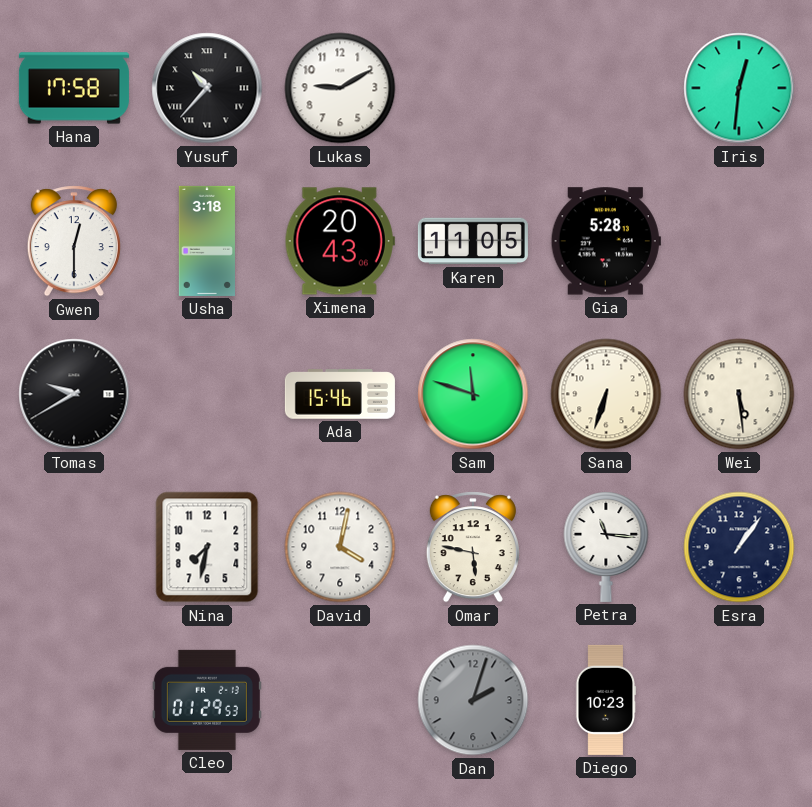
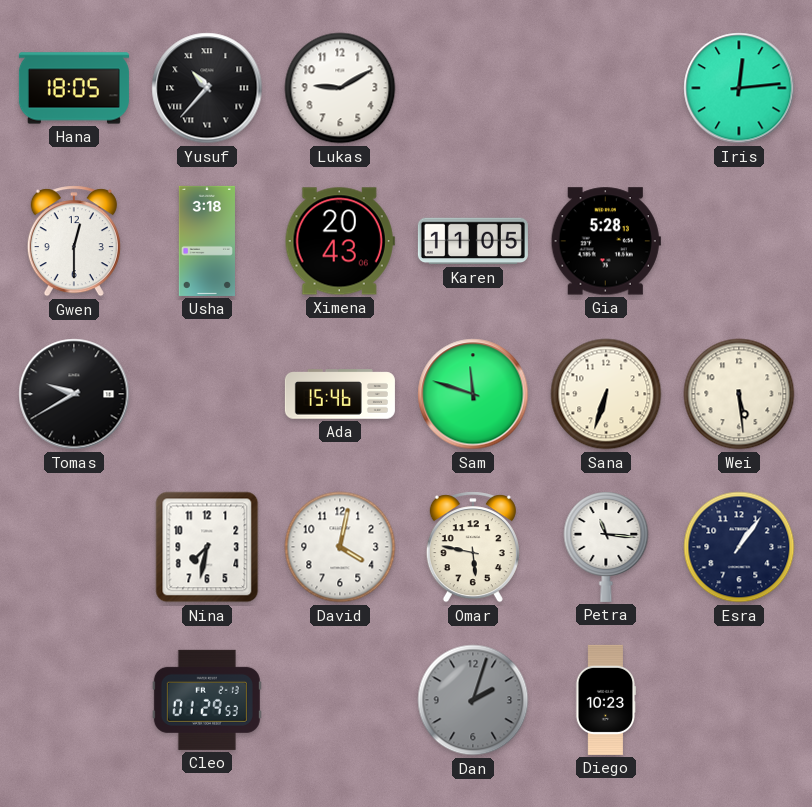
Hana: 17:58 -> 18:05 (74, 88)
Iris: 12:31 -> 12:14 (739, 88)
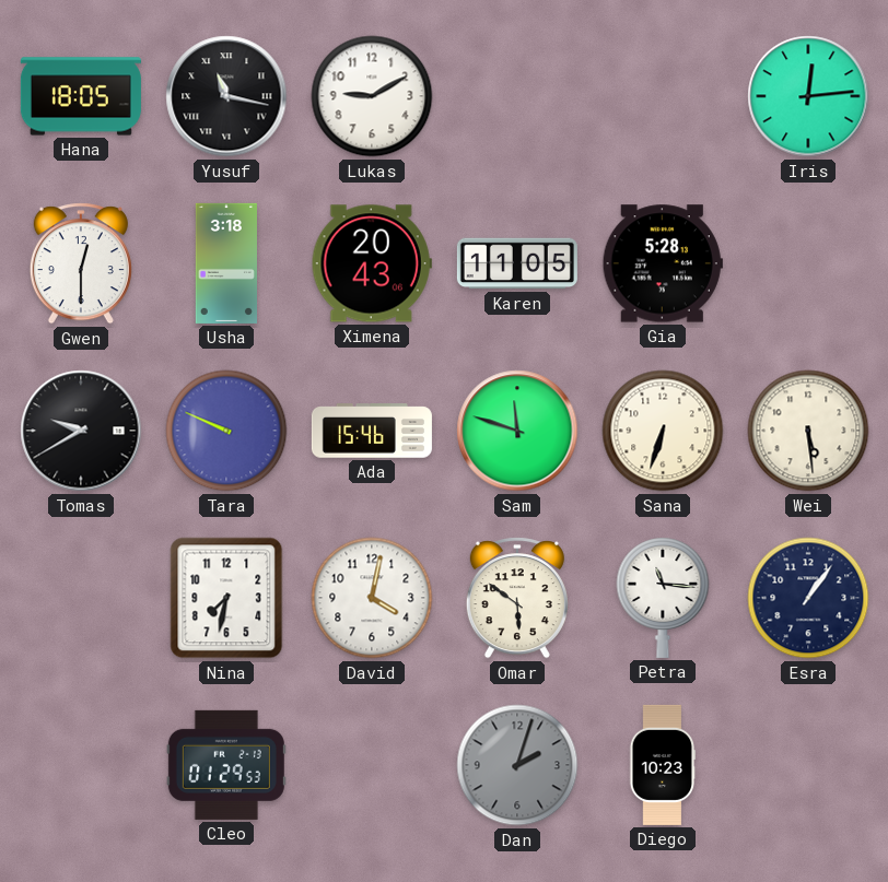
Yusuf: 10:37 -> 11:17 (226, 96)
Tara: none -> 9:49 (226, 431)
Omar: 5:47 -> 5:51 (517, 598)
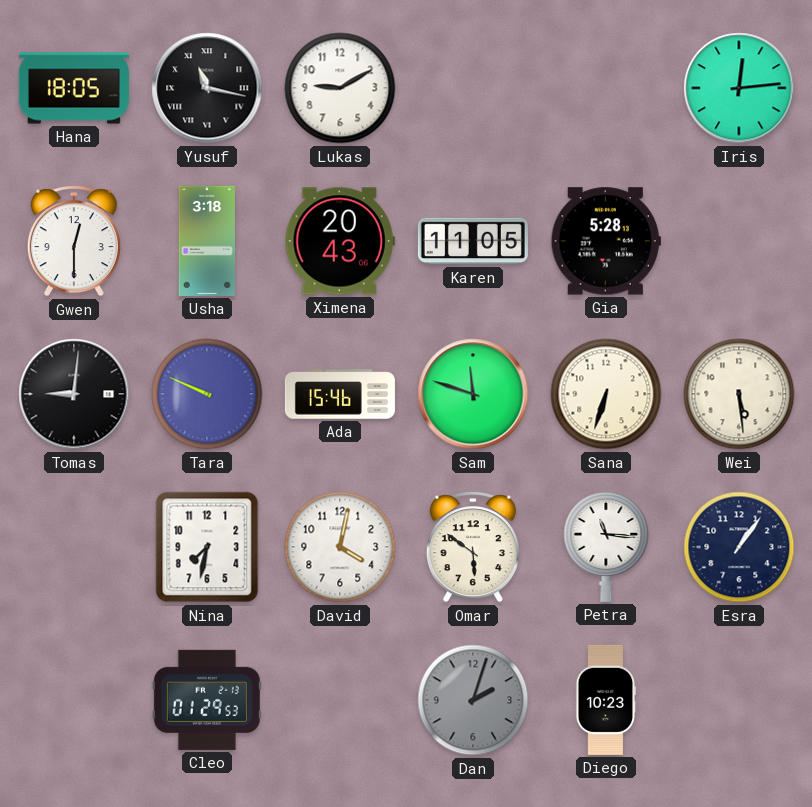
Tomas: 9:40 -> 9:01 (74, 394)
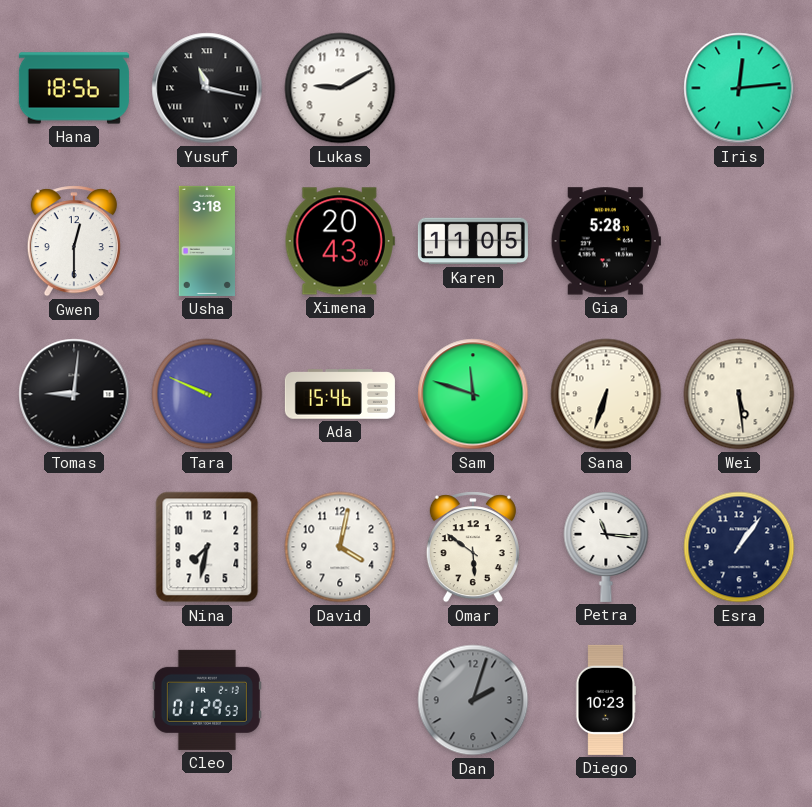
Hana: 18:05 -> 18:56 (74, 88)
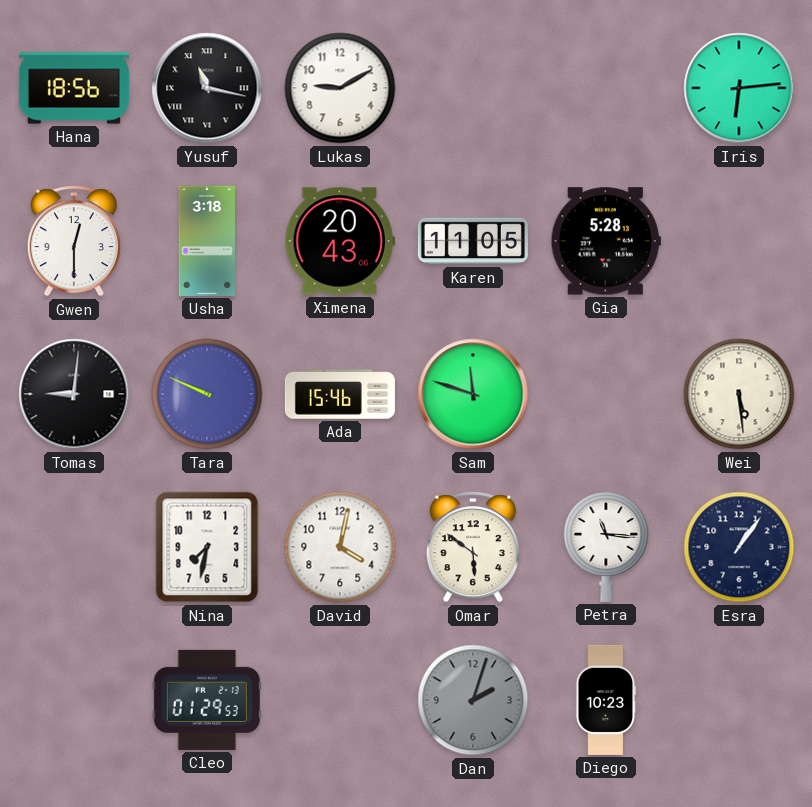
Iris: 12:14 -> 6:14 (739, 88)
Sana: 6:33 -> none (606, 394)
